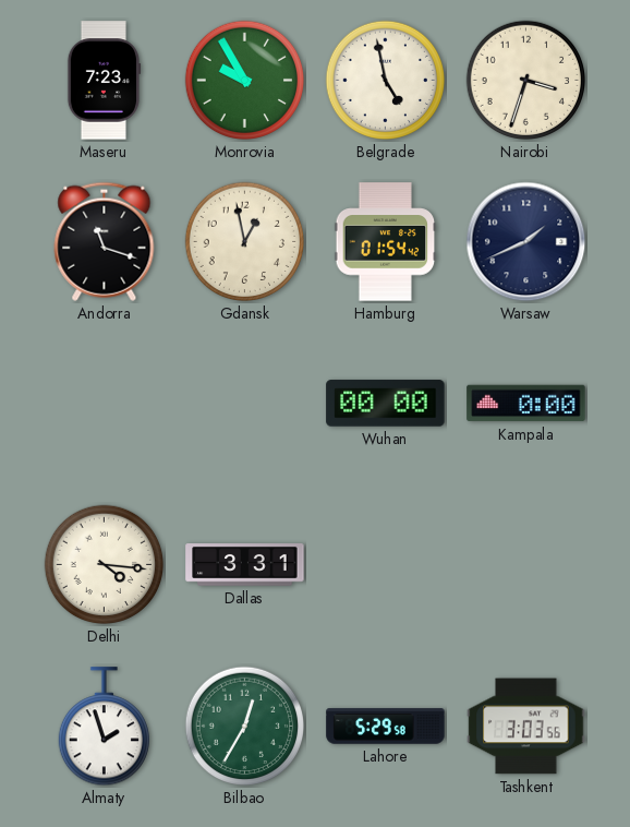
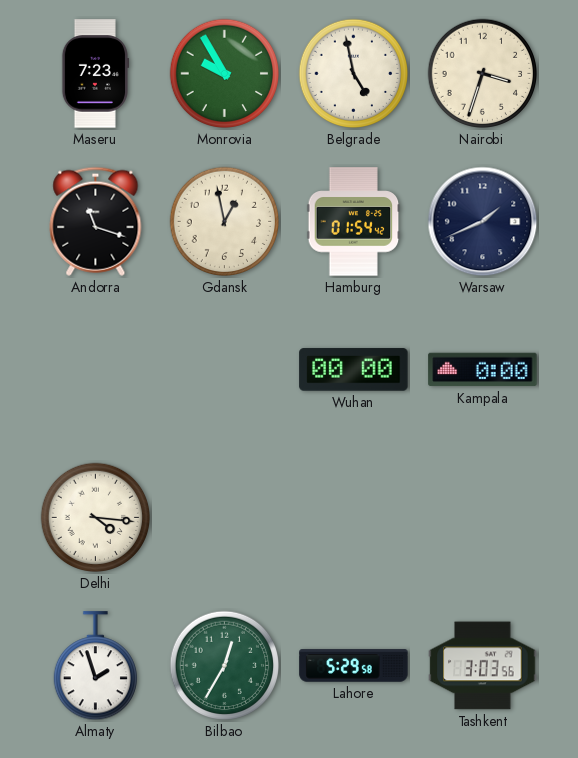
Dallas: 3:31 -> none (245, 565)
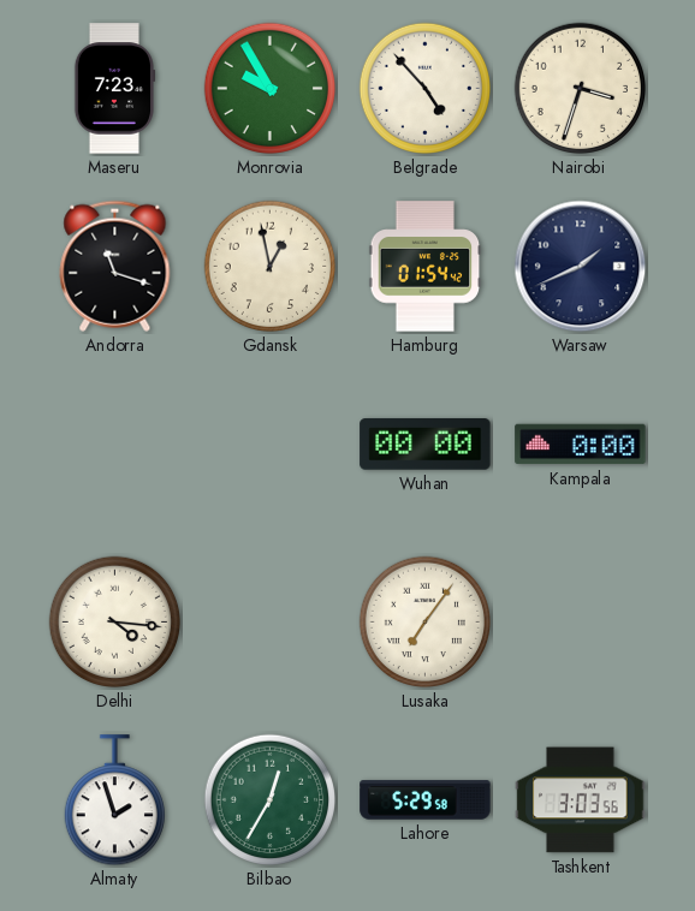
Belgrade: 4:58 -> 4:53 (426, 89)
Lusaka: none -> 7:06 (426, 623)
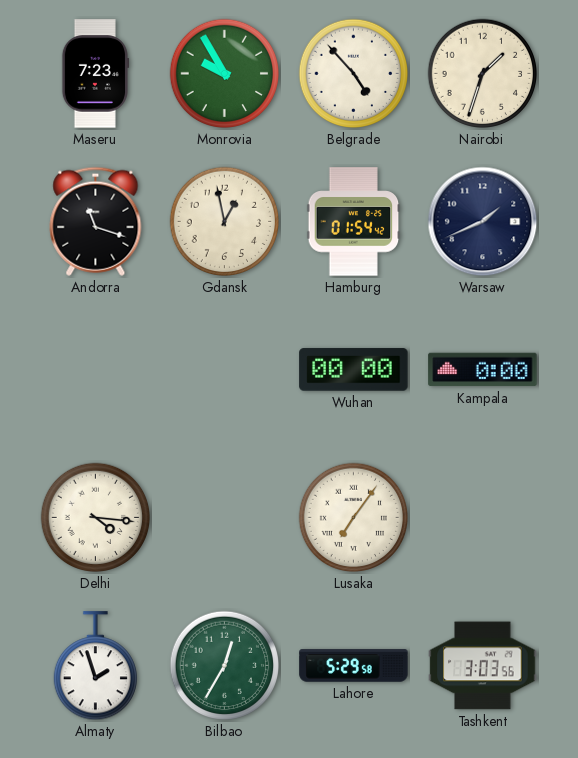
Nairobi: 3:33 -> 1:33 (483, 74)
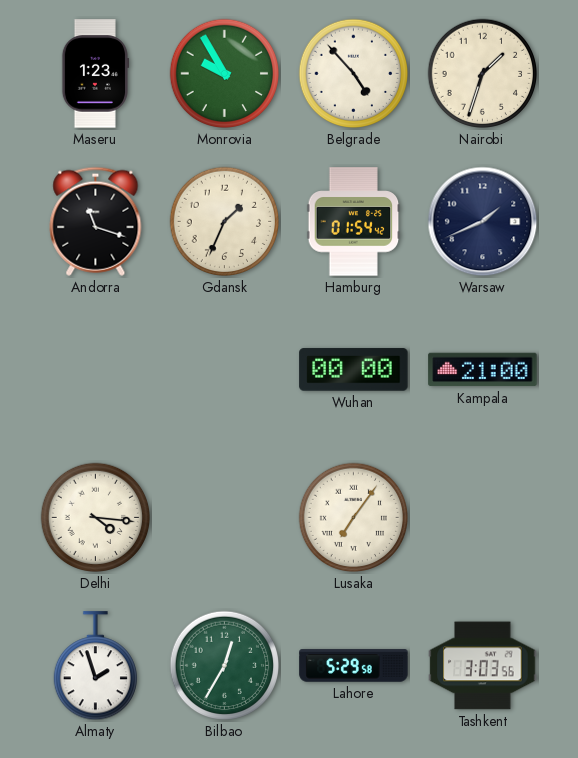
Maseru: 7:23 -> 1:23 (95, 74)
Gdansk: 12:58 -> 1:34 (225, 222)
Kampala: 0:00 -> 21:00 (483, 370)
